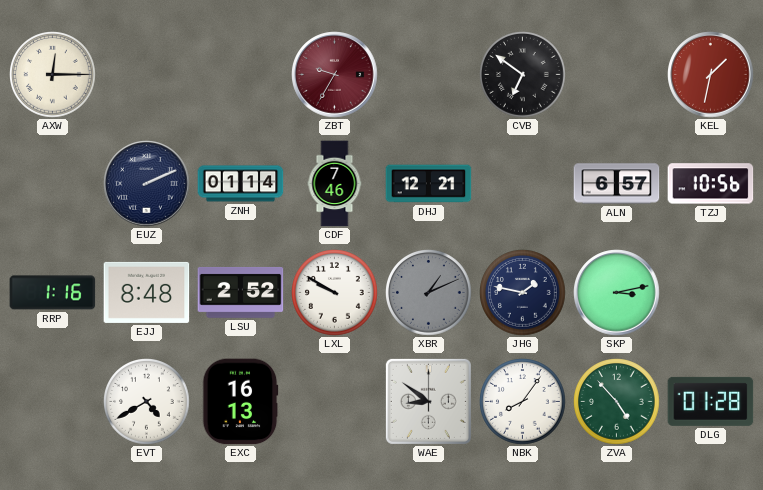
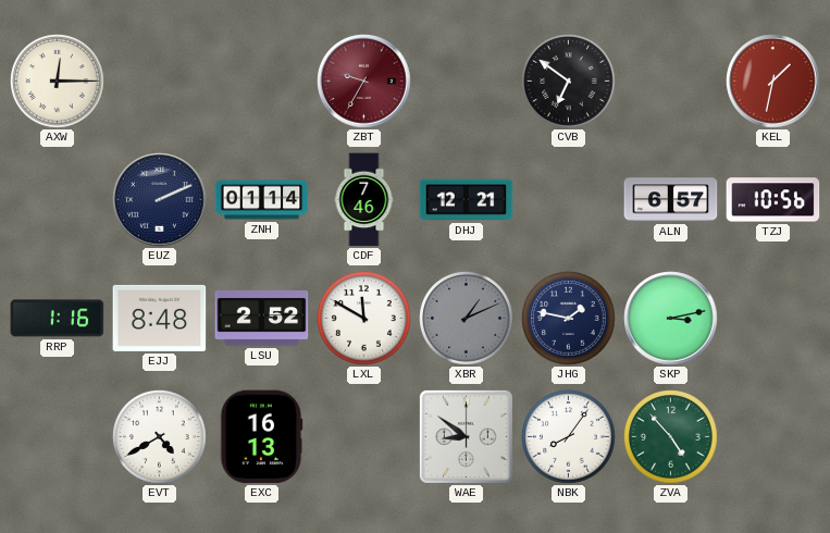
LXL: 9:50 -> 11:50 (364, 319)
DLG: 01:28 -> none (711, 401)
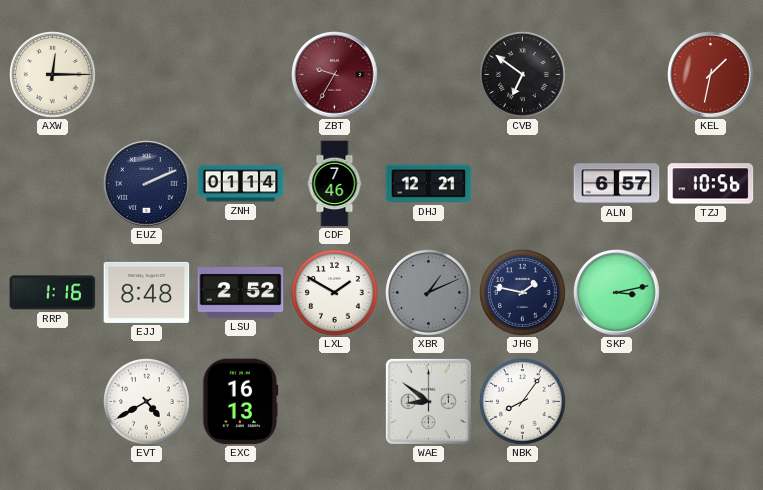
LXL: 11:50 -> 1:50 (335, 293)
ZVA: 4:53 -> none (671, 437)
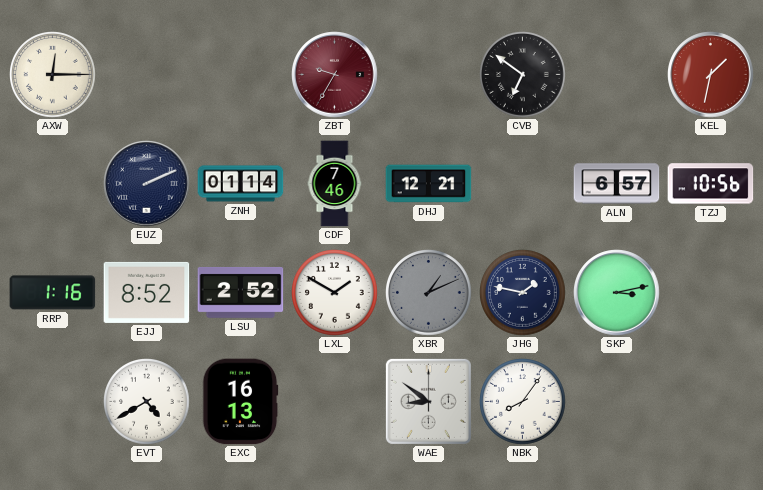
EJJ: 8:48 -> 8:52 (147, 292)
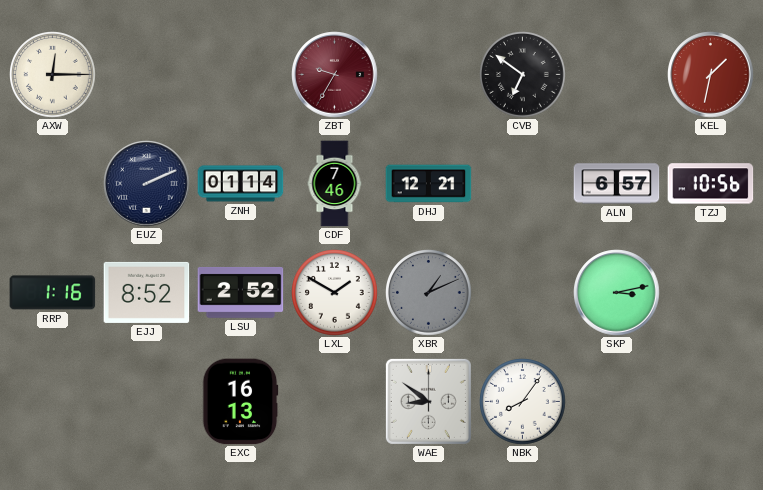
JHG: 1:47 -> none (523, 293)
EVT: 4:40 -> none (147, 402)
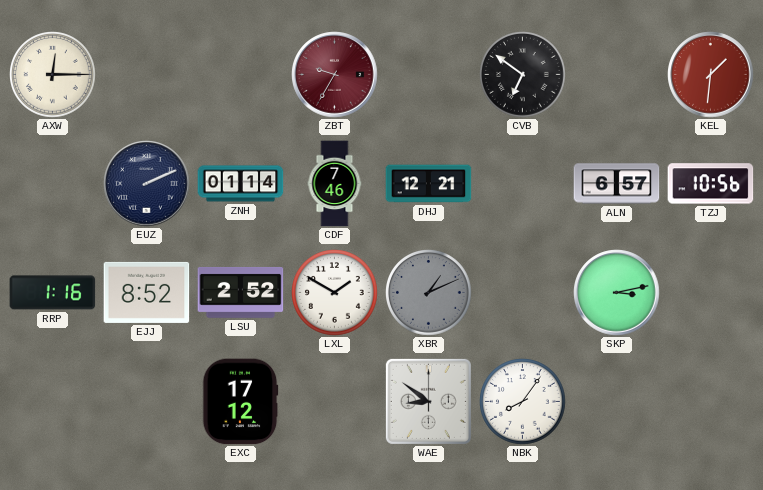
KEL: 1:32 -> 1:31 (711, 75)
EXC: 16:13 -> 17:12 (240, 402)
